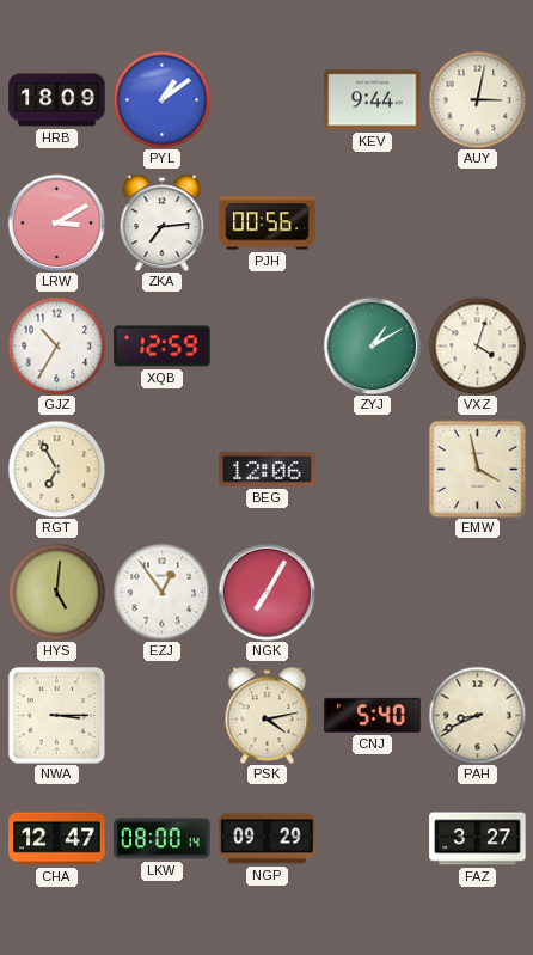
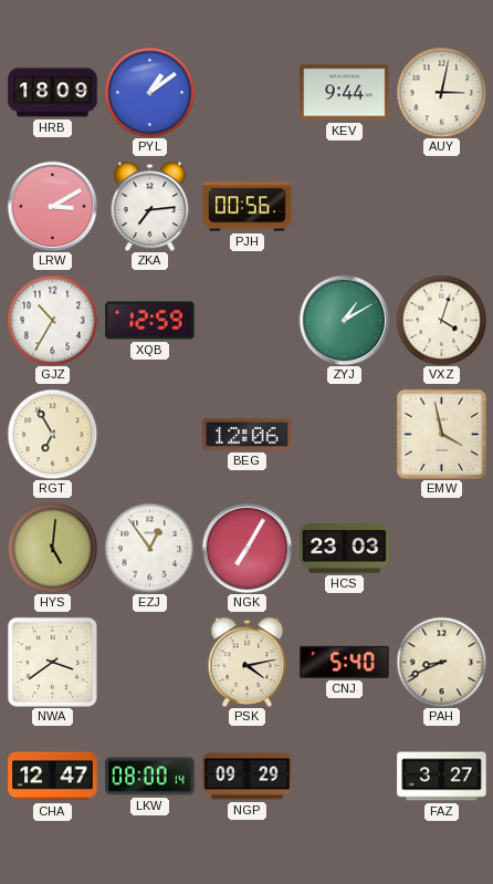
HCS: none -> 23:03 (345, 549)
NWA: 3:15 -> 3:39 (52, 662)
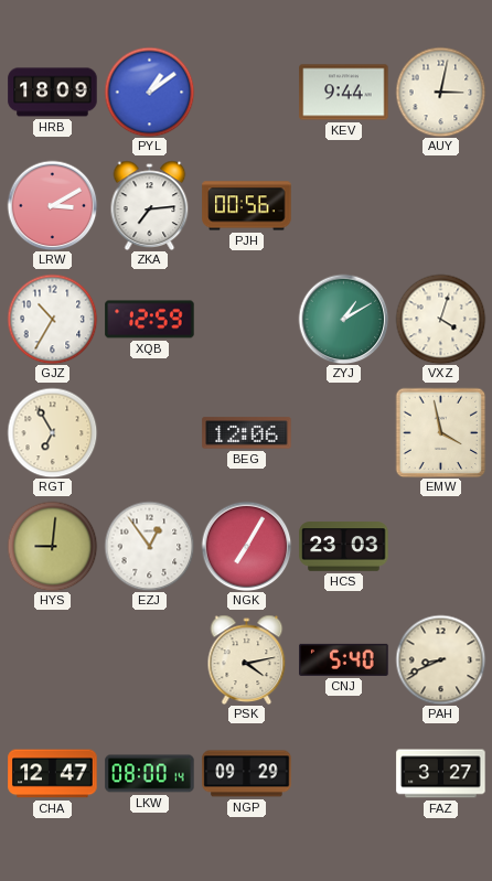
HYS: 5:01 -> 9:01 (52, 546)
NWA: 3:39 -> none (52, 662)
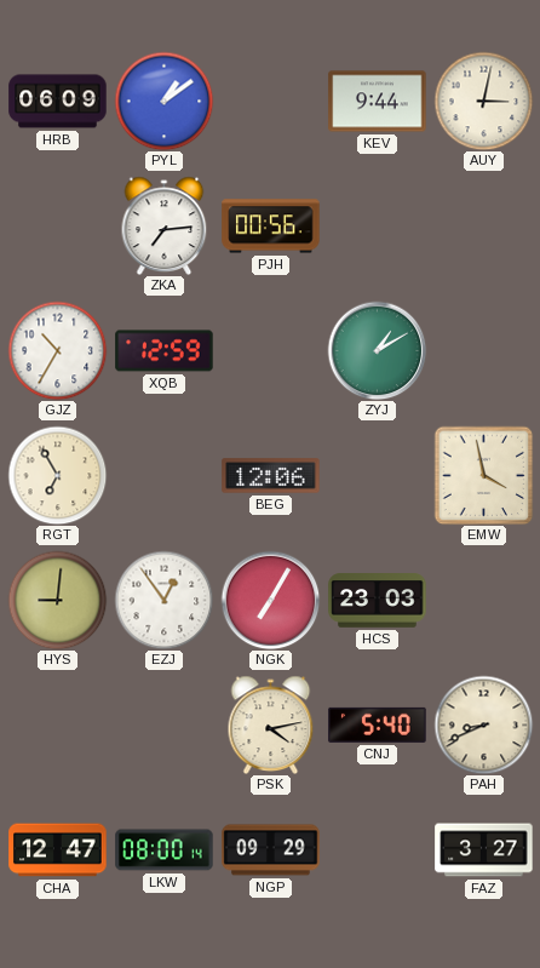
HRB: 18:09 -> 06:09 (58, 102)
LRW: 3:10 -> none (52, 205)
VXZ: 4:03 -> none (440, 319)
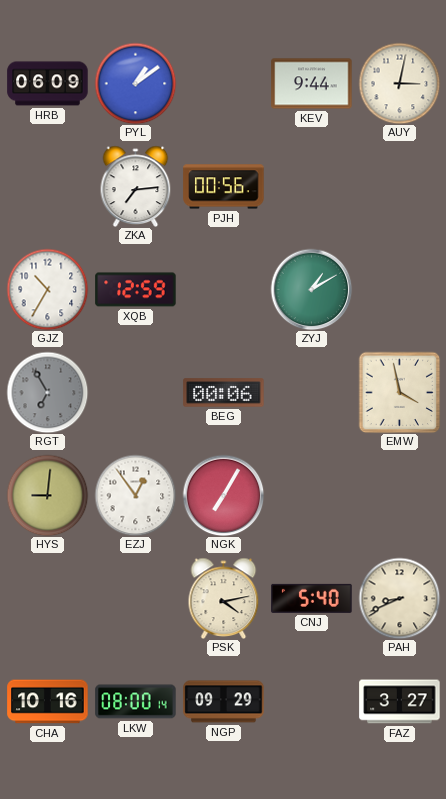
RGT dial: cream -> grey (47, 392)
BEG: 12:06 -> 00:06 (224, 393)
HCS: 23:03 -> none (378, 601)
CHA: 12:47 -> 10:16 (48, 702)
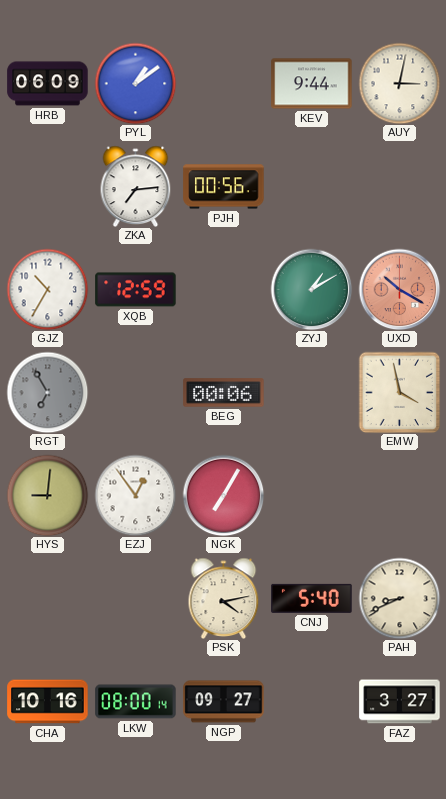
UXD: none -> 10:20 (399, 289)
NGP: 09:29 -> 09:27 (224, 702)
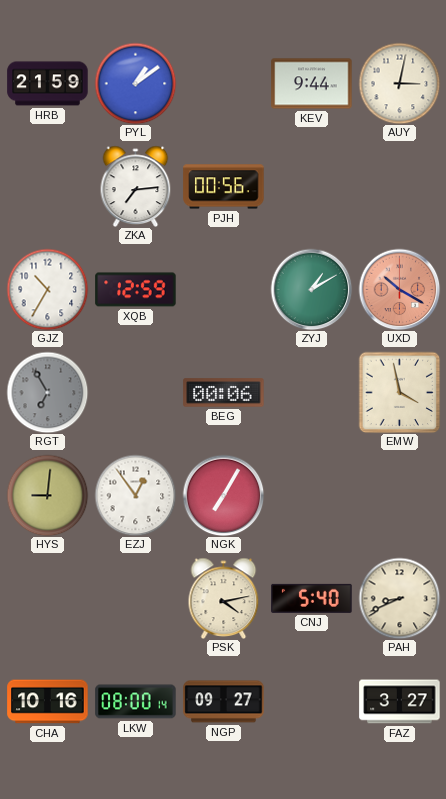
HRB: 06:09 -> 21:59 (48, 84)
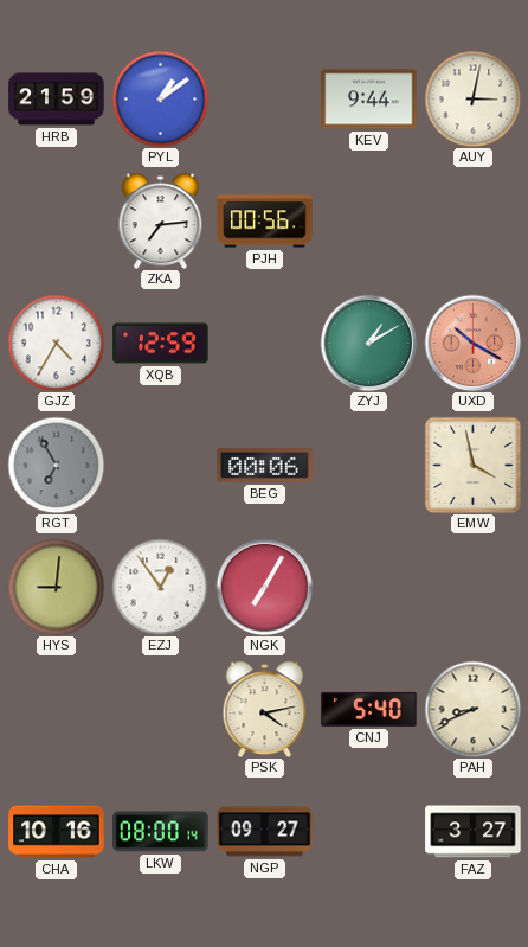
GJZ: 10:35 -> 4:35 (56, 343)
